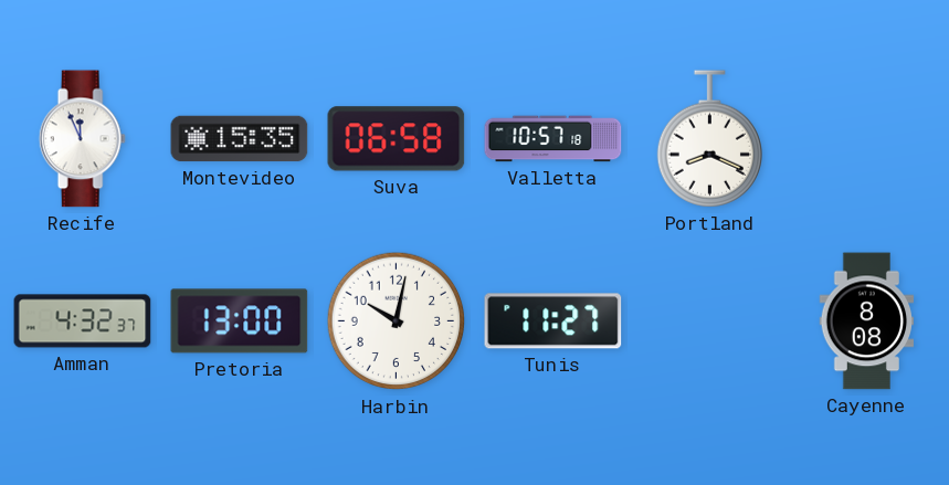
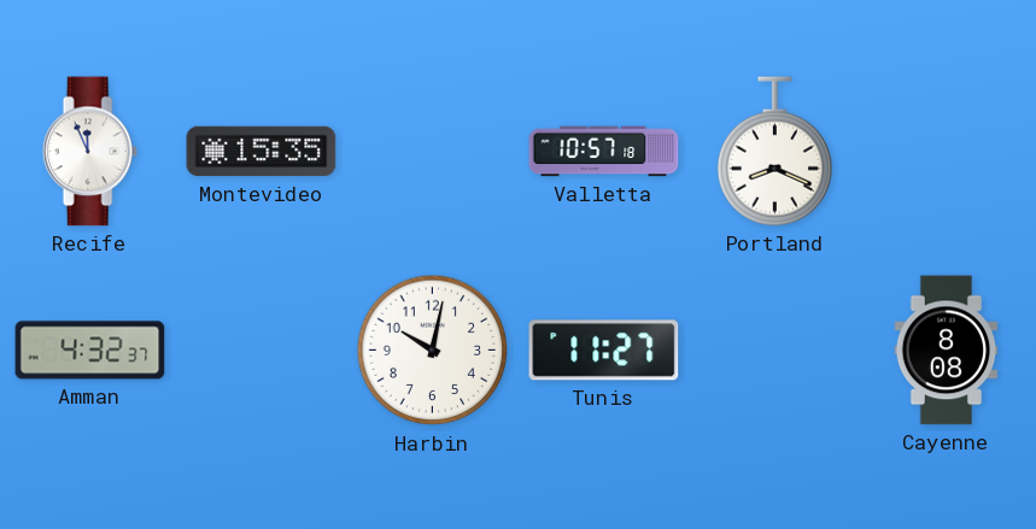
Suva: 06:58 -> none (397, 139)
Pretoria: 13:00 -> none (240, 321)
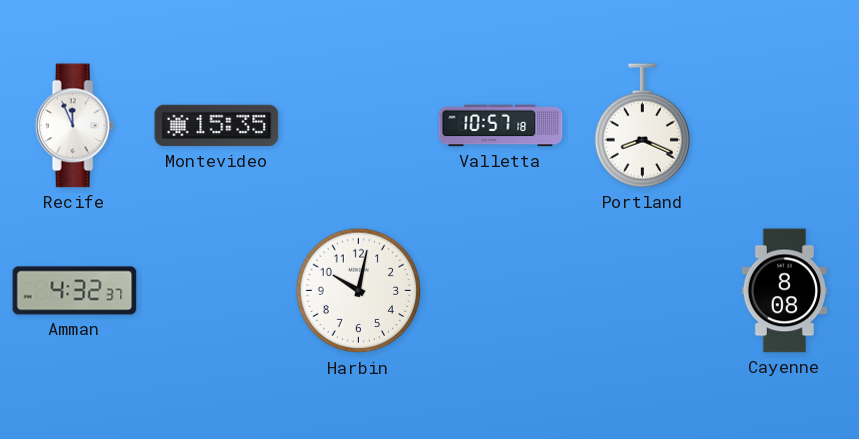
Tunis: 11:27 -> none (604, 351)
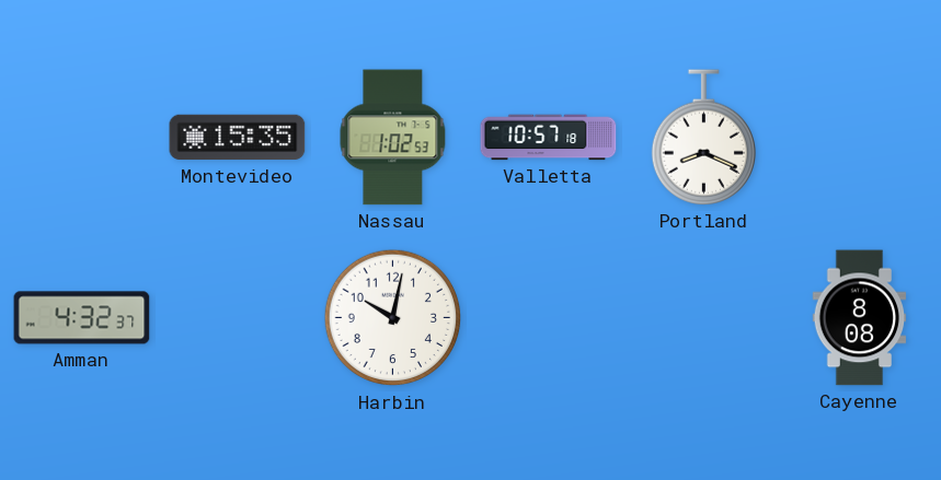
Recife: 11:56 -> none (74, 126)
Nassau: none -> 1:02 (393, 138)
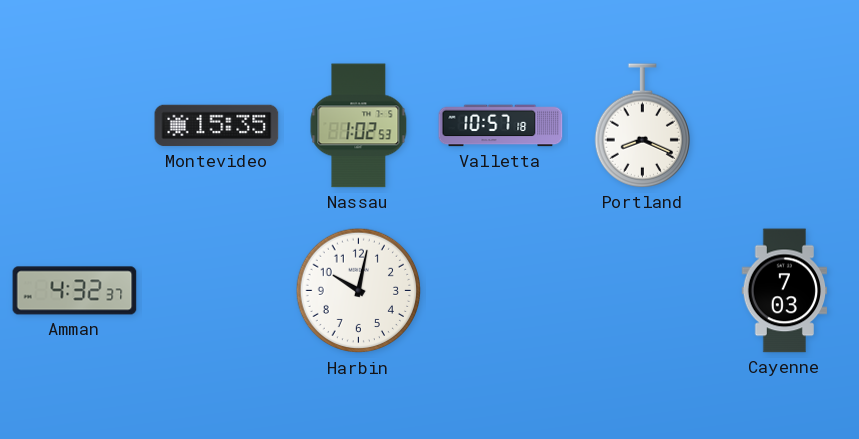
Cayenne: 8:08 -> 7:03 (785, 291)
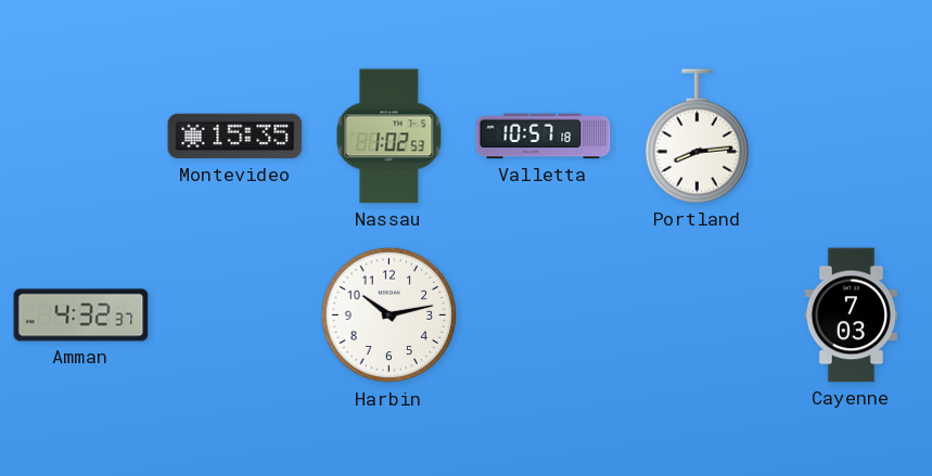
Portland: 8:19 -> 8:14 (697, 137)
Harbin: 10:02 -> 10:13 (390, 316)
